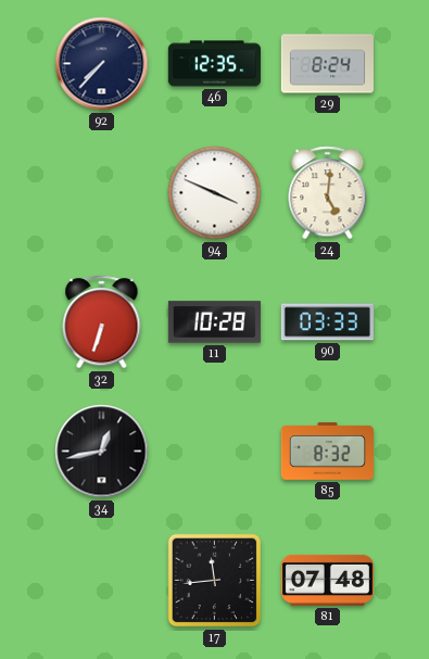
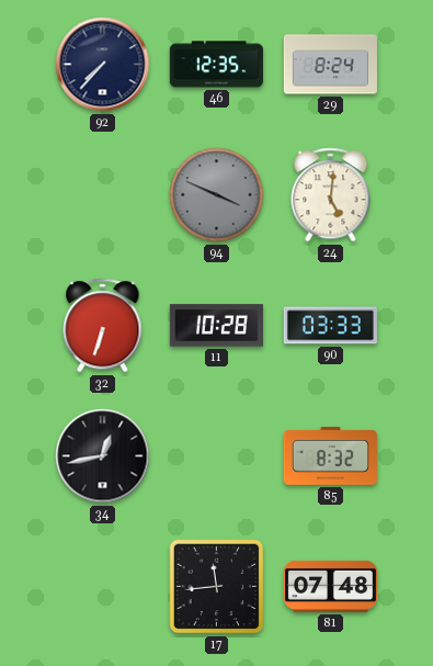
94 dial: white -> grey (217, 195)
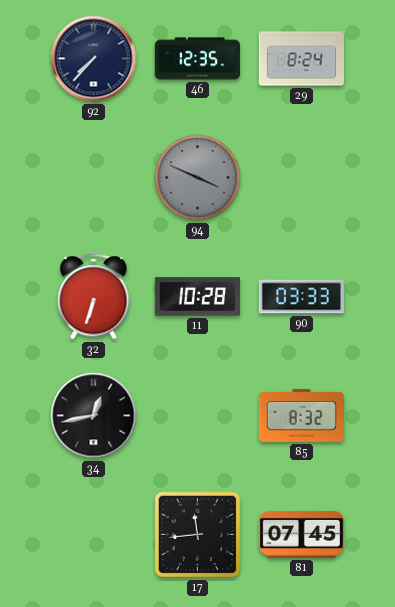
24: 5:01 -> none (331, 195)
81: 07:48 -> 07:45 (301, 534)
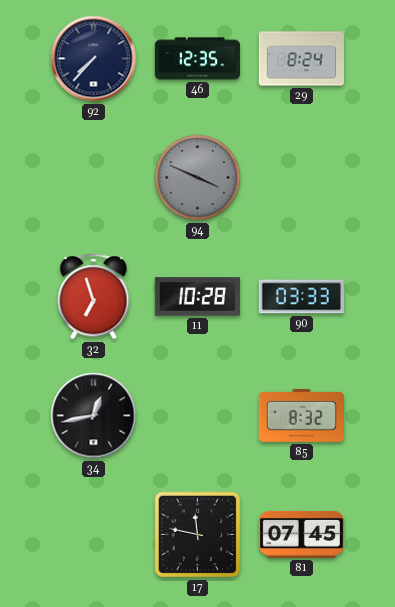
32: 6:33 -> 6:57 (94, 297)
17: 11:44 -> 11:47 (198, 535)
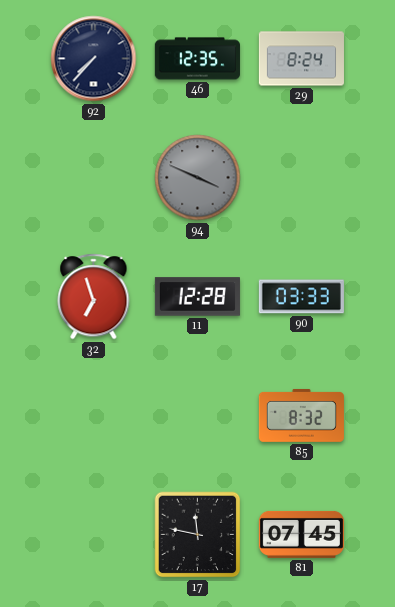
11: 10:28 -> 12:28 (197, 297)
34: 12:43 -> none (94, 416)
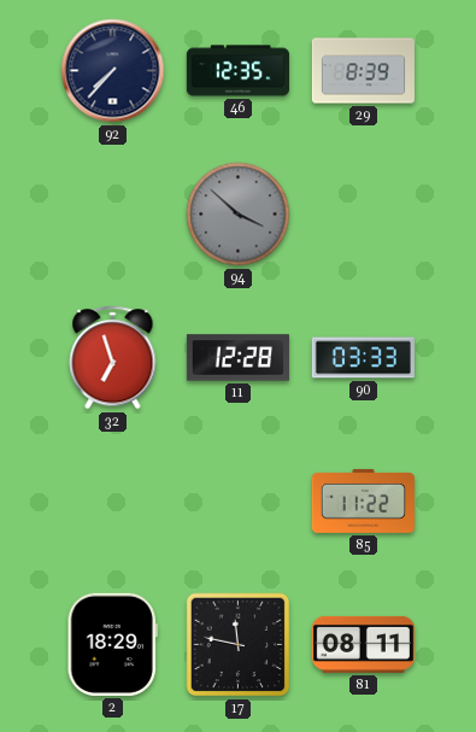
29: 8:24 -> 8:39 (363, 71)
94: 3:49 -> 3:52 (239, 215)
85: 8:32 -> 11:22 (363, 500)
2: none -> 18:29 (112, 644)
81: 07:45 -> 08:11 (363, 644)
